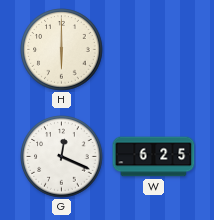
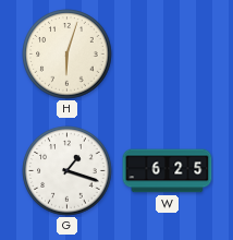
H: 6:00 -> 6:03 (68, 55)
G: 12:19 -> 1:18 (68, 171)
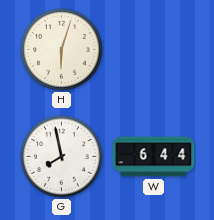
G: 1:18 -> 7:58 (62, 157)
W: 6:25 -> 6:44 (154, 157)
